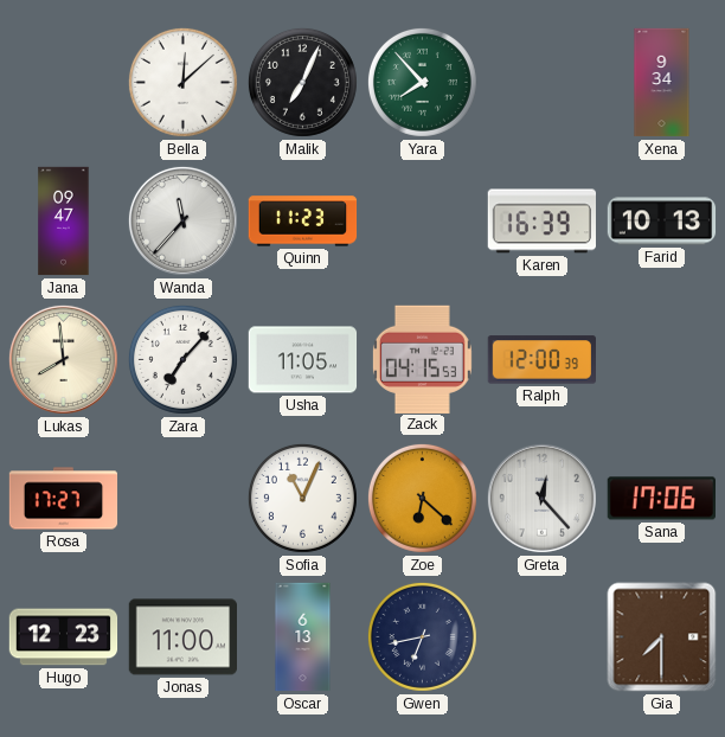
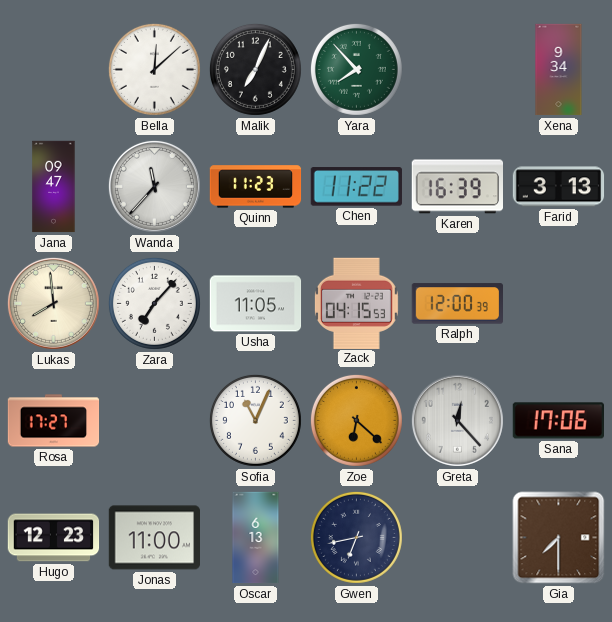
Chen: none -> 11:22 (356, 187)
Farid: 10:13 -> 3:13 (559, 187)
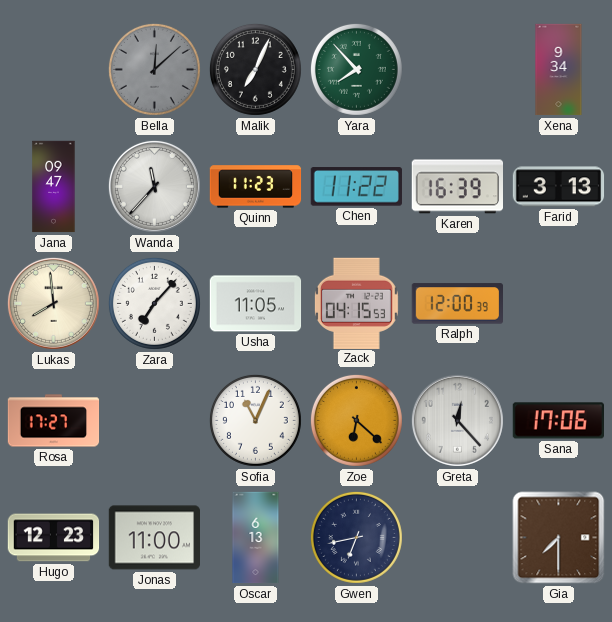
Bella dial: white -> grey (154, 69)
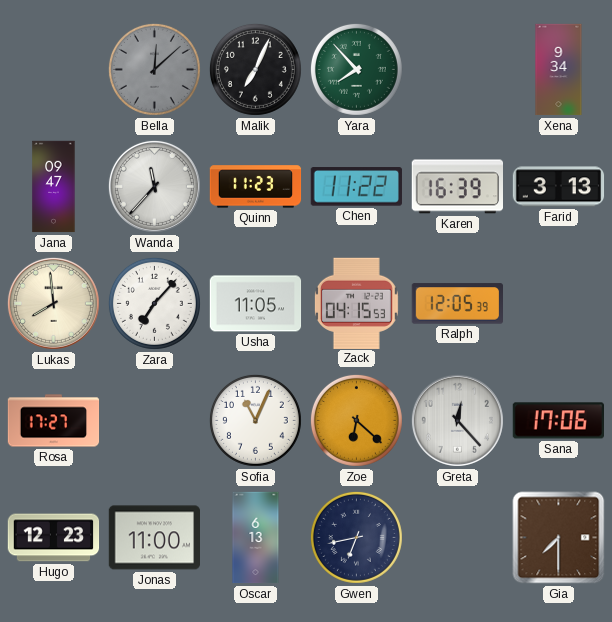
Ralph: 12:00 -> 12:05 (457, 304)
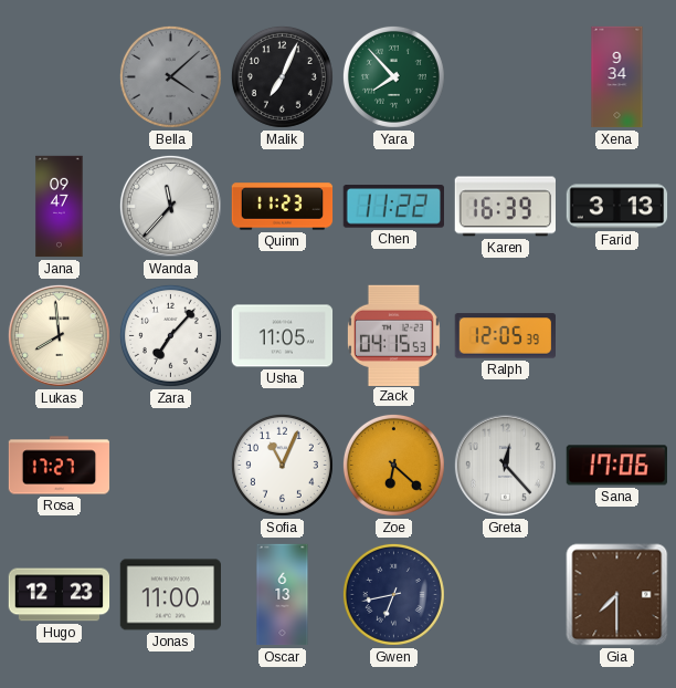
Bella: 12:08 -> 4:08 (170, 76)
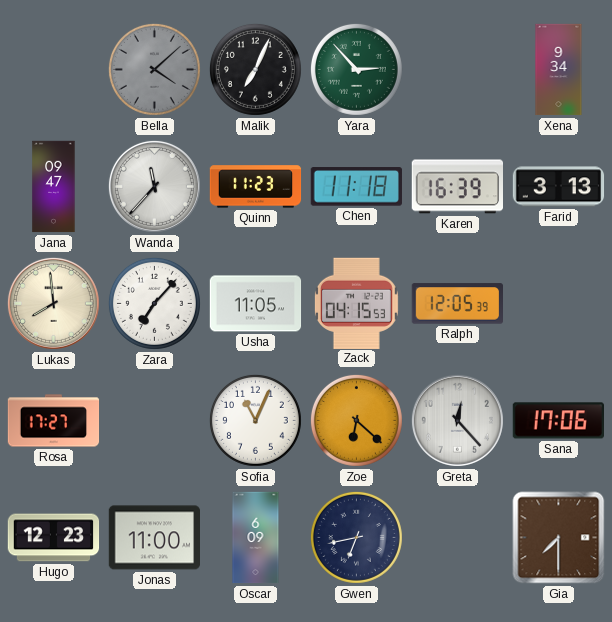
Yara: 7:53 -> 2:53 (356, 69)
Chen: 11:22 -> 11:18 (356, 187)
Oscar: 6:13 -> 6:09 (256, 538)
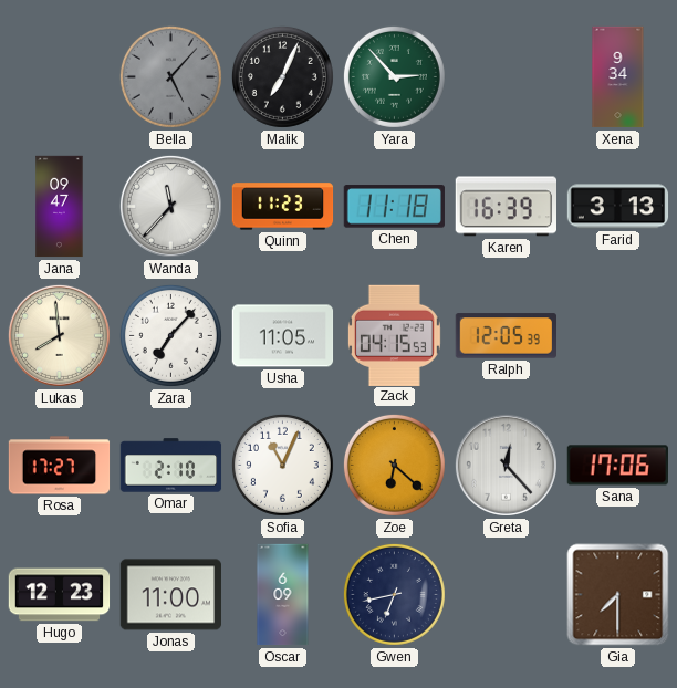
Bella: 4:08 -> 5:07 (170, 76)
Omar: none -> 2:10 (171, 466)
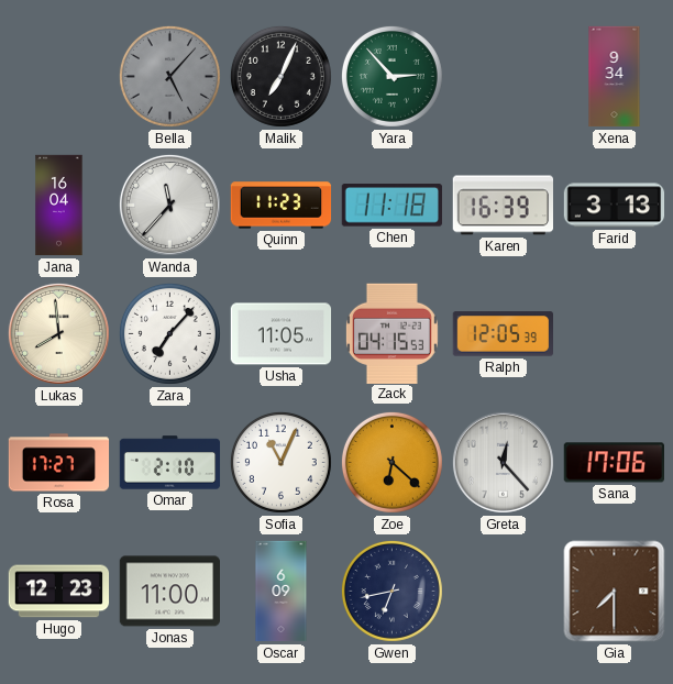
Jana: 09:47 -> 16:04 (59, 206)
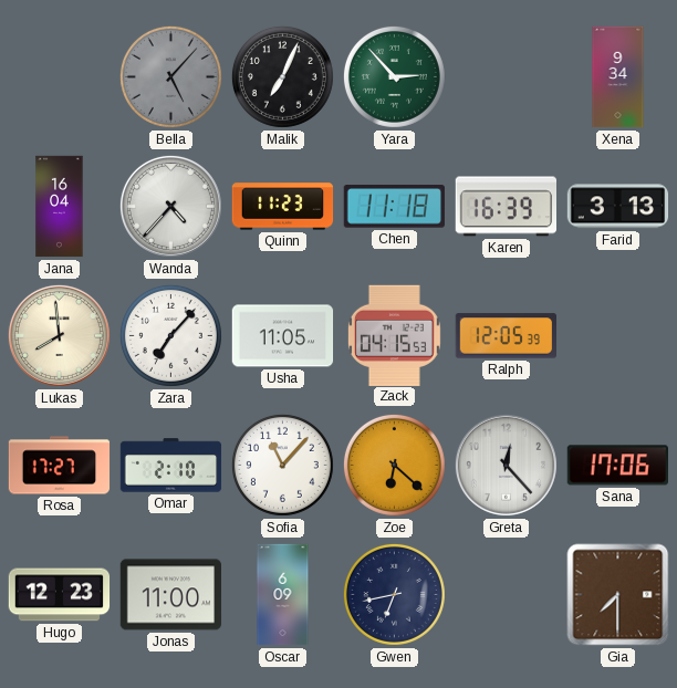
Wanda: 11:37 -> 4:37 (170, 206)
Sofia: 11:04 -> 11:07 (282, 465)
